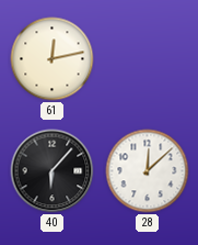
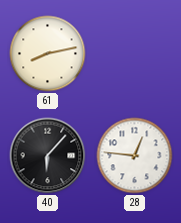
61: 12:13 -> 8:13 (48, 54)
28: 12:08 -> 12:46 (135, 156)
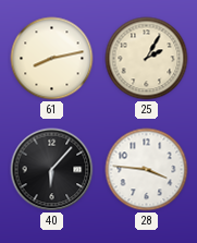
25: none -> 2:05 (147, 59)
28: 12:46 -> 3:46 (147, 170)
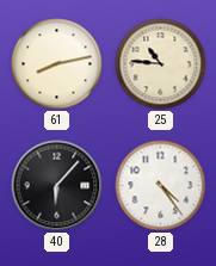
25: 2:05 -> 10:46 (161, 64)
28: 3:46 -> 4:24 (161, 186)
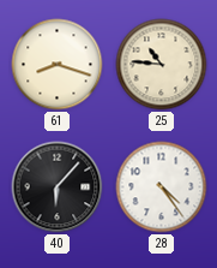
61: 8:13 -> 8:18 (58, 65)
